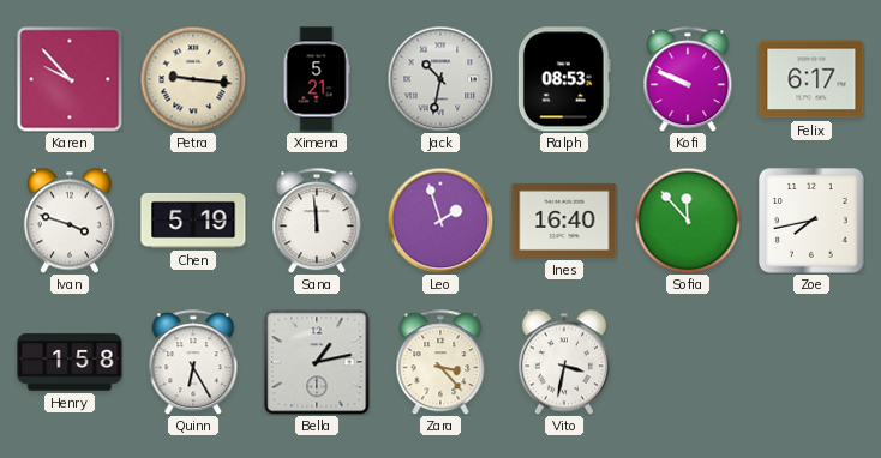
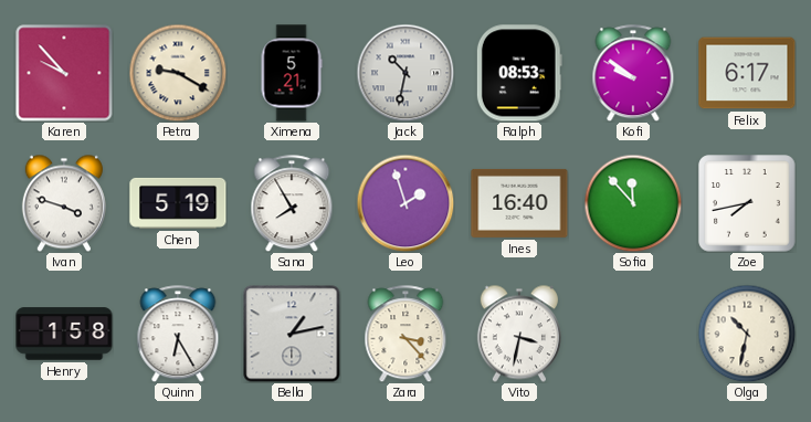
Petra: 9:16 -> 9:20 (178, 73)
Kofi: 9:49 -> 9:51 (633, 73)
Sana: 11:59 -> 7:55 (292, 203)
Olga: none -> 10:32 (747, 334)
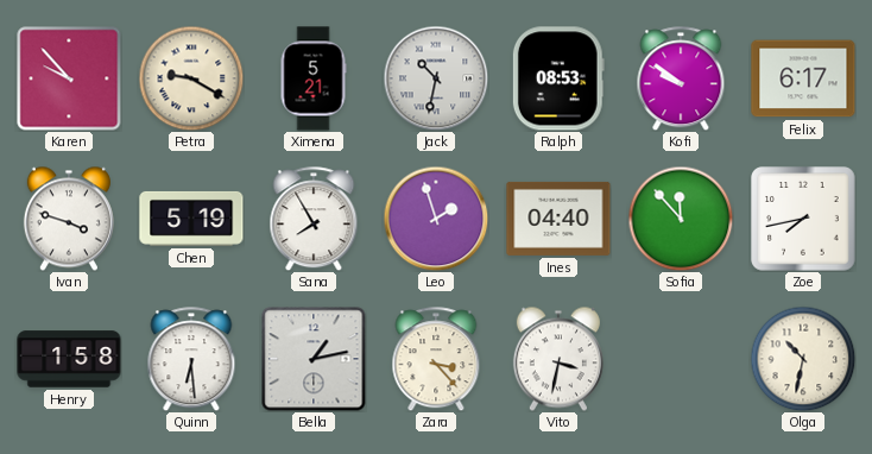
Ines: 16:40 -> 04:40 (558, 219)
Quinn: 6:25 -> 6:29 (191, 359)
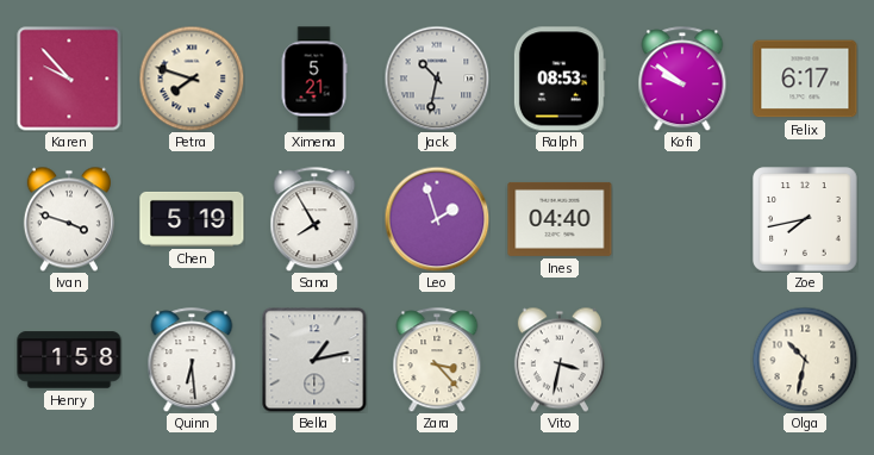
Petra: 9:20 -> 7:48 (192, 79)
Sofia: 11:53 -> none (681, 219)
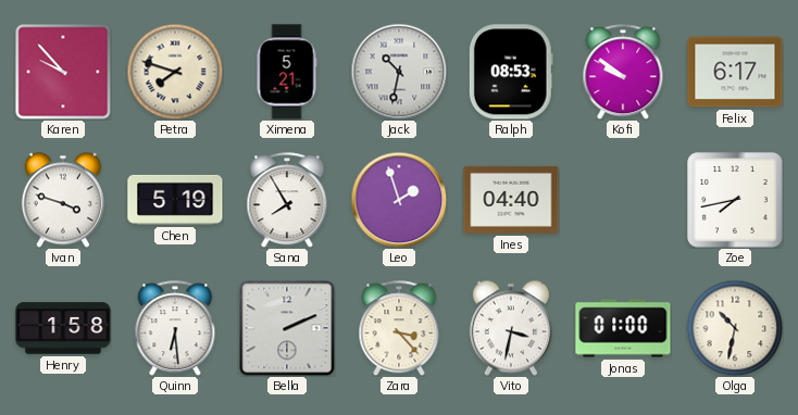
Bella: 1:13 -> 2:11 (287, 328)
Jonas: none -> 01:00 (623, 328)
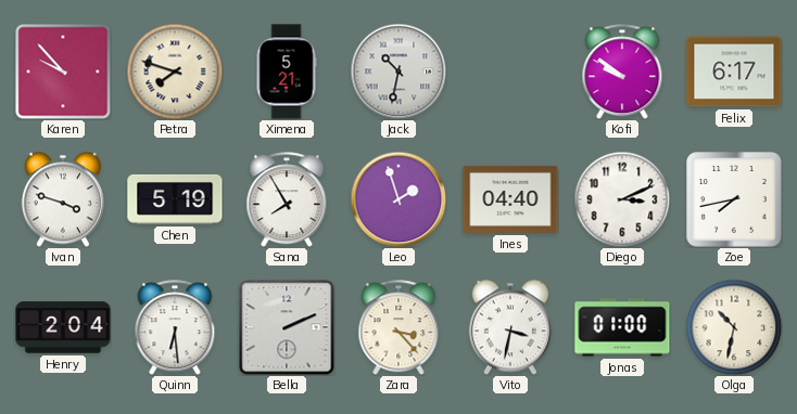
Ralph: 08:53 -> none (511, 72)
Diego: none -> 3:11 (622, 199)
Henry: 1:58 -> 2:04 (63, 327)
